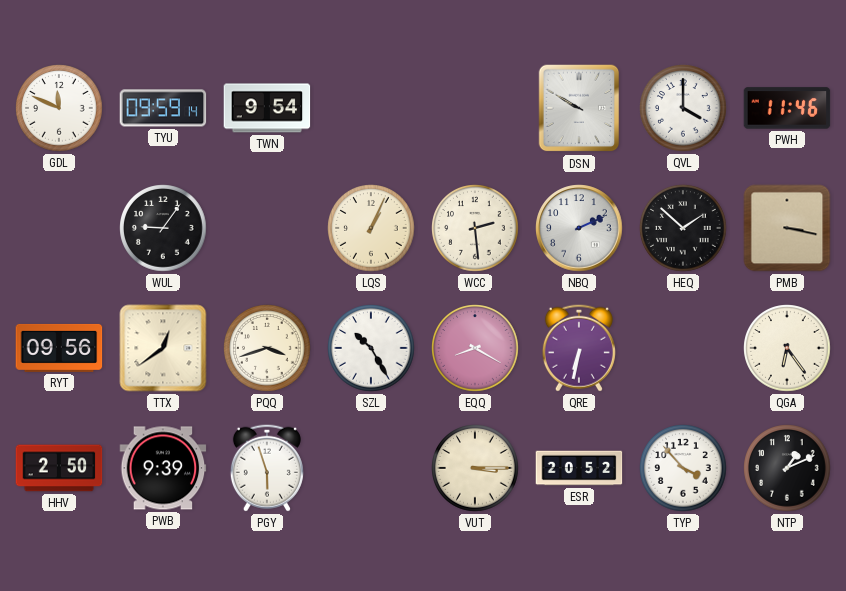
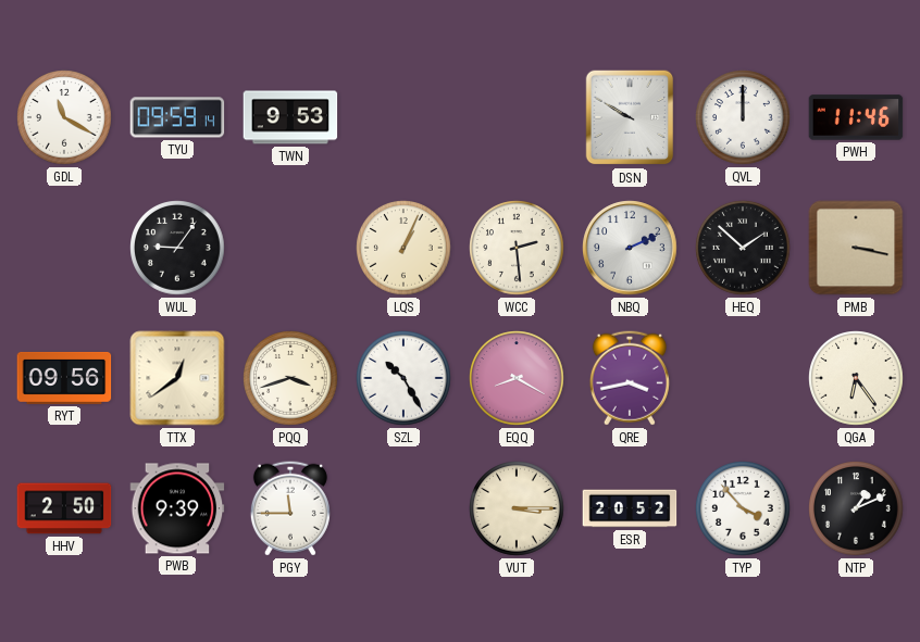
GDL: 11:49 -> 11:20 (64, 117)
TWN: 9:54 -> 9:53 (290, 117)
QVL: 4:00 -> 12:00 (743, 117)
QRE: 6:32 -> 3:43 (630, 378)
PGY: 5:57 -> 11:45 (290, 508)
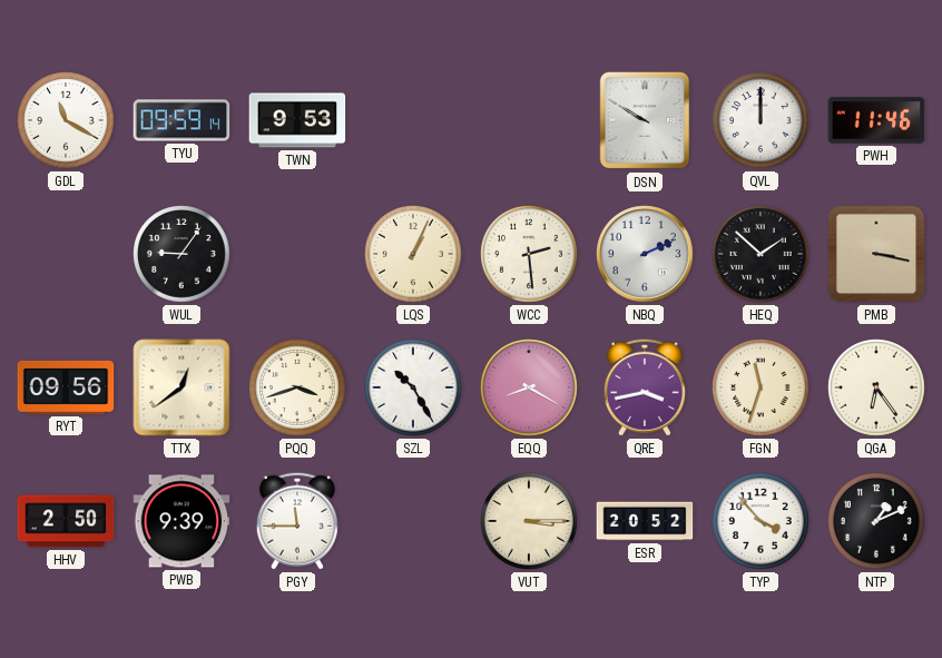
FGN: none -> 11:33 (761, 387)
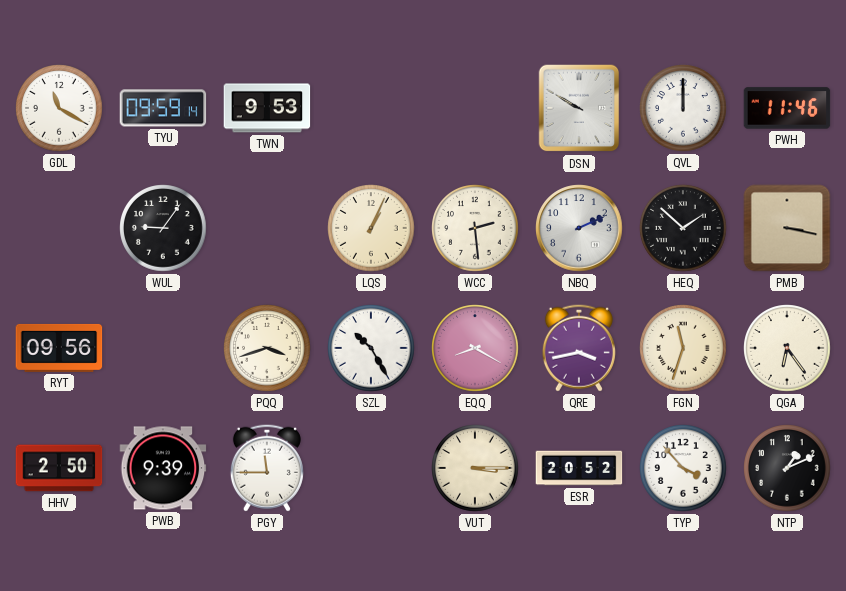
TTX: 12:39 -> none (181, 387)
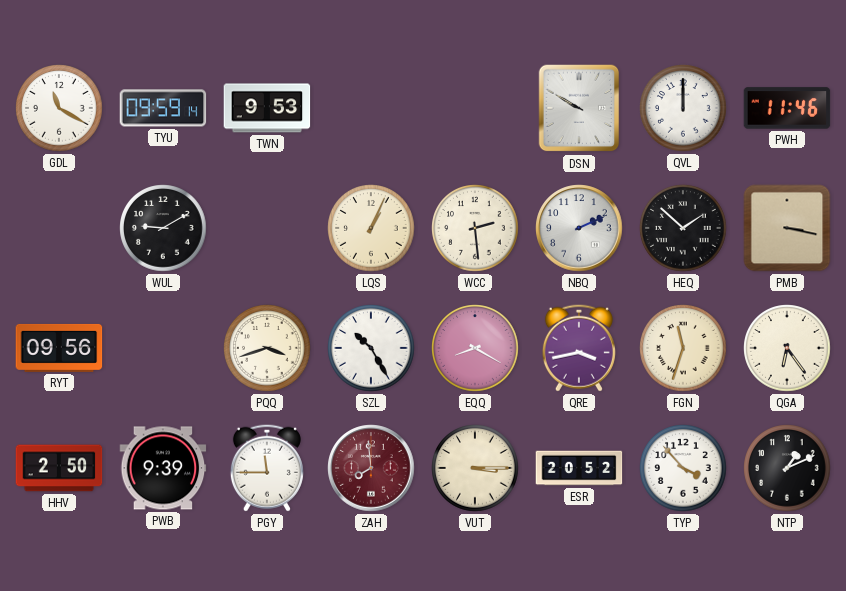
WUL: 9:06 -> 9:10 (163, 228)
ZAH: none -> 7:59 (371, 468)
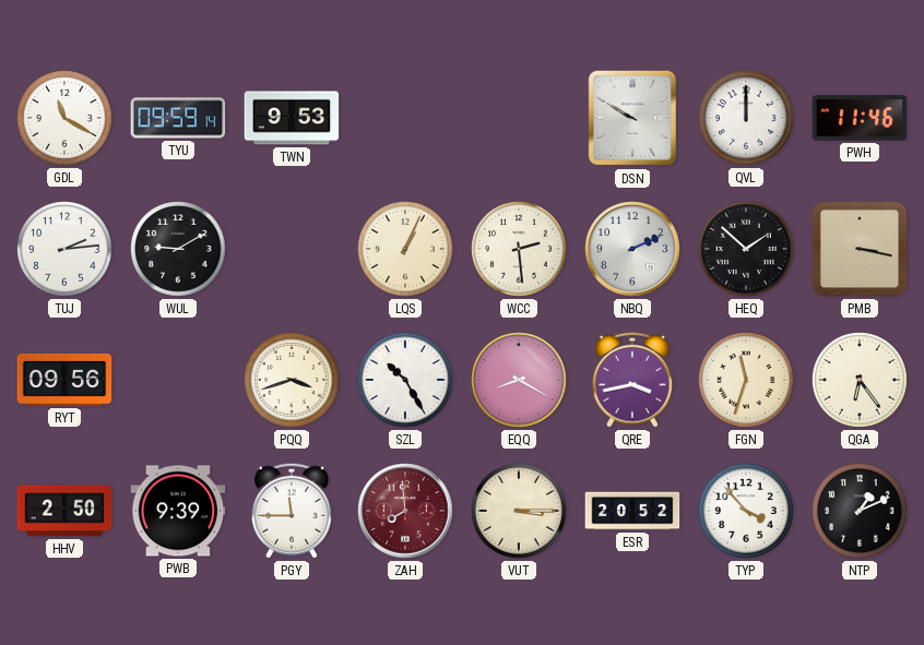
TUJ: none -> 2:14 (64, 249)
